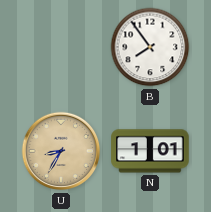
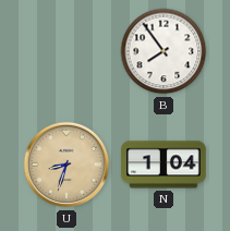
U: 8:35 -> 8:33 (66, 165)
N: 1:01 -> 1:04 (164, 165)
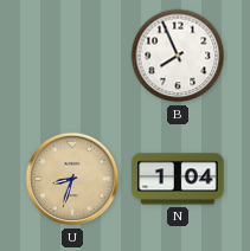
B: 7:54 -> 7:56 (178, 56)
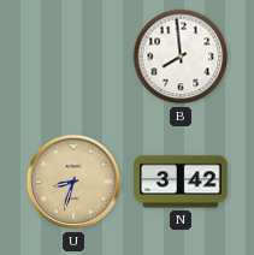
B: 7:56 -> 7:59 (181, 57)
N: 1:04 -> 3:42 (181, 182)
